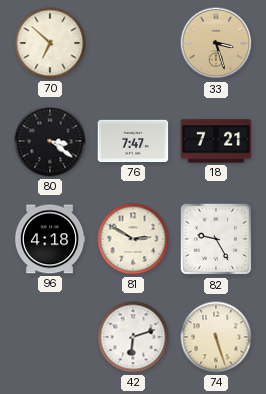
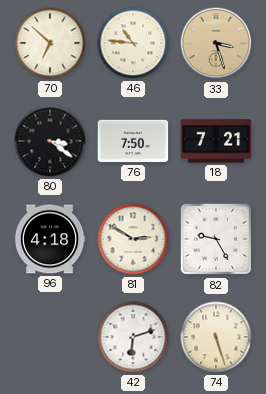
46: none -> 10:46 (133, 43)
76: 7:47 -> 7:50 (133, 141)
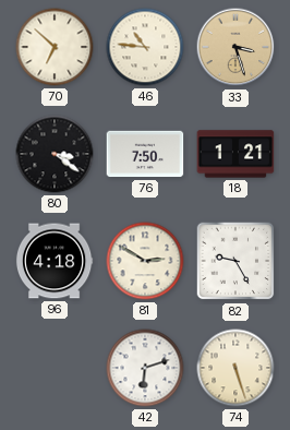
18: 7:21 -> 1:21 (235, 154)
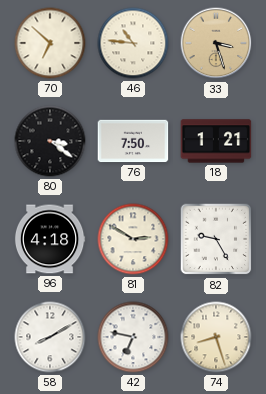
58: none -> 8:10 (50, 337)
42: 6:12 -> 6:47 (133, 337)
74: 5:27 -> 8:27 (216, 337)
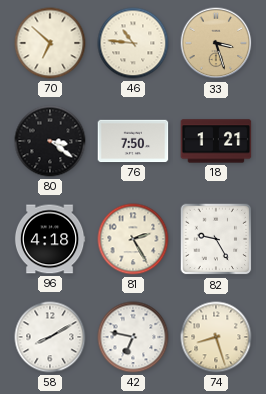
81: 2:50 -> 2:25 (133, 239)
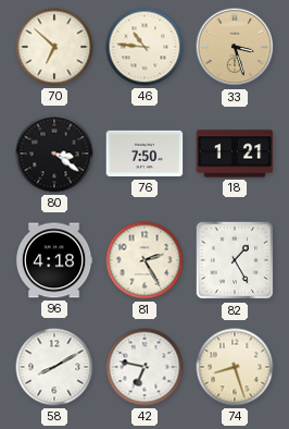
82: 9:25 -> 1:25 (235, 260)
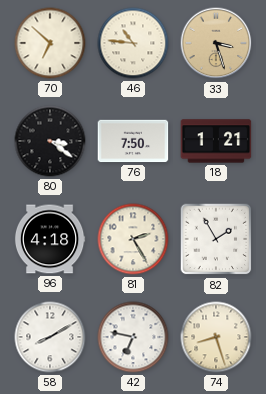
82: 1:25 -> 1:55 (216, 239)
